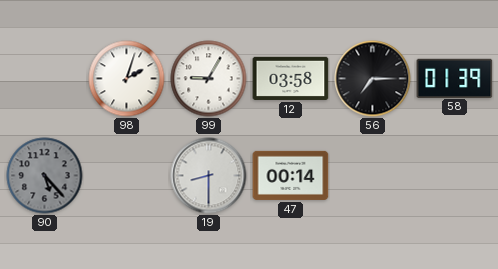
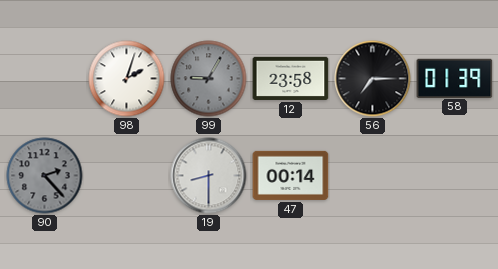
99 dial: white -> grey (209, 79)
12: 03:58 -> 23:58 (291, 78)
90: 5:23 -> 2:23 (45, 176)
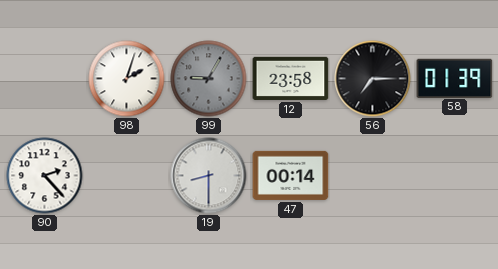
90 dial: grey -> white (45, 176)
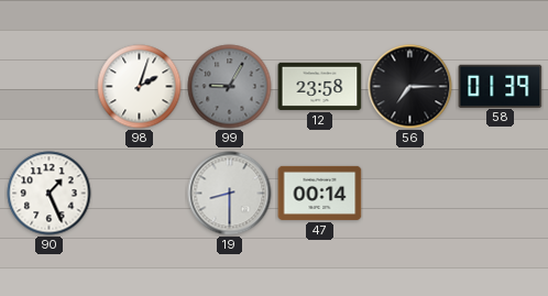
90: 2:23 -> 1:26 (50, 194)
